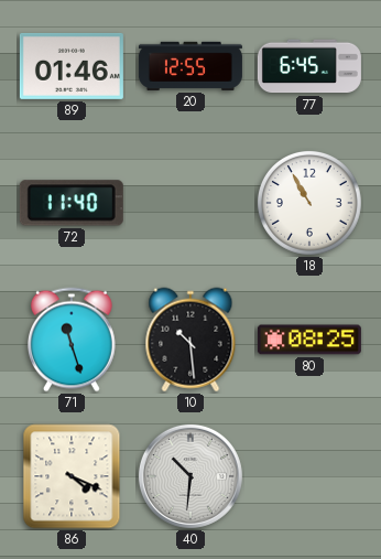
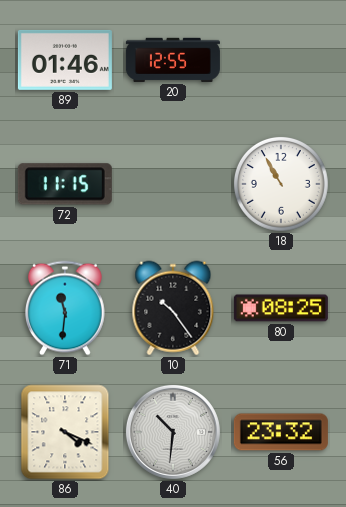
77: 6:45 -> none (309, 66)
72: 11:40 -> 11:15 (65, 184)
71: 11:27 -> 11:31 (65, 308)
10: 10:29 -> 10:24 (173, 308)
56: none -> 23:32 (281, 432)
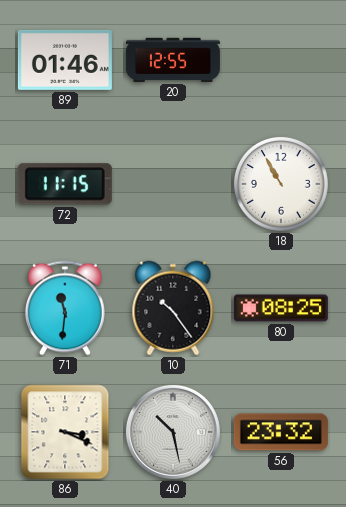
86: 4:19 -> 3:19 (65, 432)
40: 10:31 -> 10:28 (173, 432)
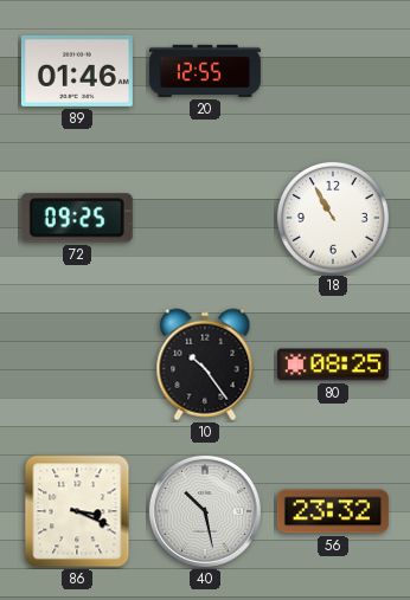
72: 11:15 -> 09:25 (77, 218)
71: 11:31 -> none (65, 308)
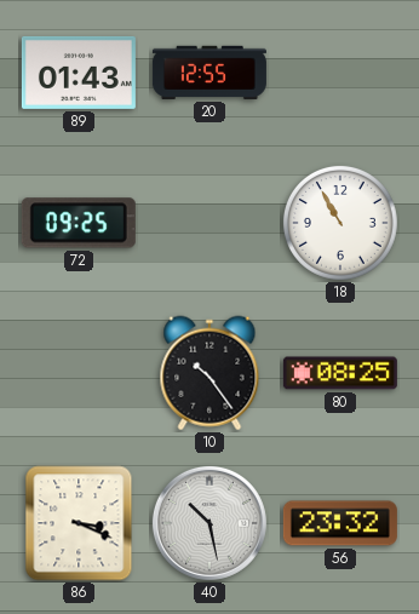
89: 01:46 -> 01:43 (79, 73)
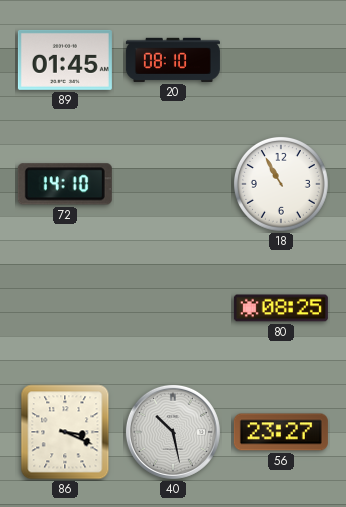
89: 01:43 -> 01:45 (65, 60)
20: 12:55 -> 08:10 (173, 60)
72: 09:25 -> 14:10 (65, 184)
10: 10:24 -> none (209, 373)
56: 23:32 -> 23:27 (281, 432)
